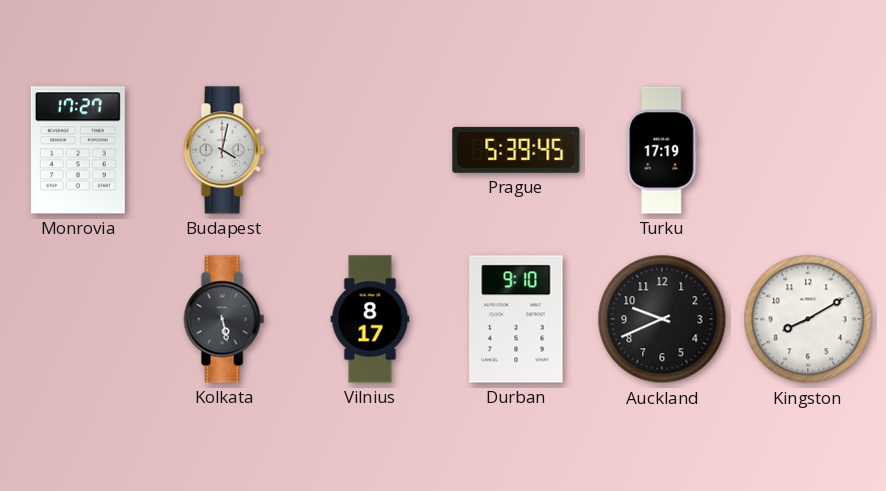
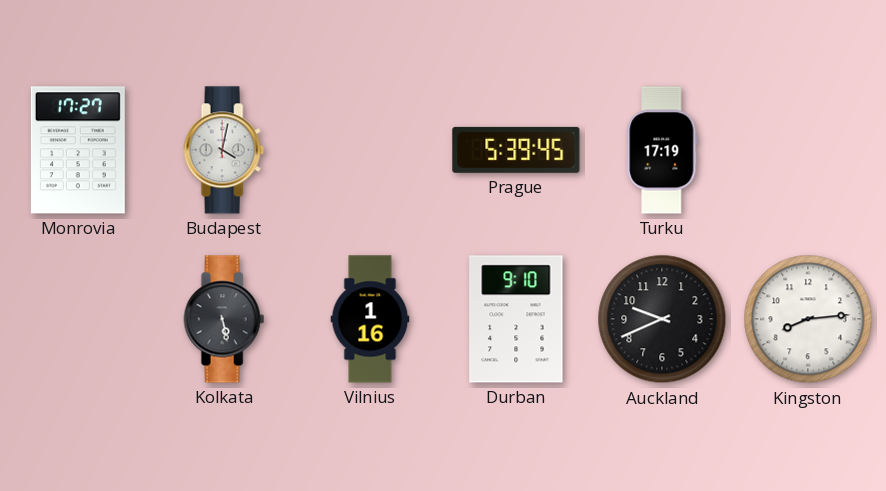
Vilnius: 8:17 -> 1:16 (370, 319)
Kingston: 8:10 -> 8:14 (808, 319)
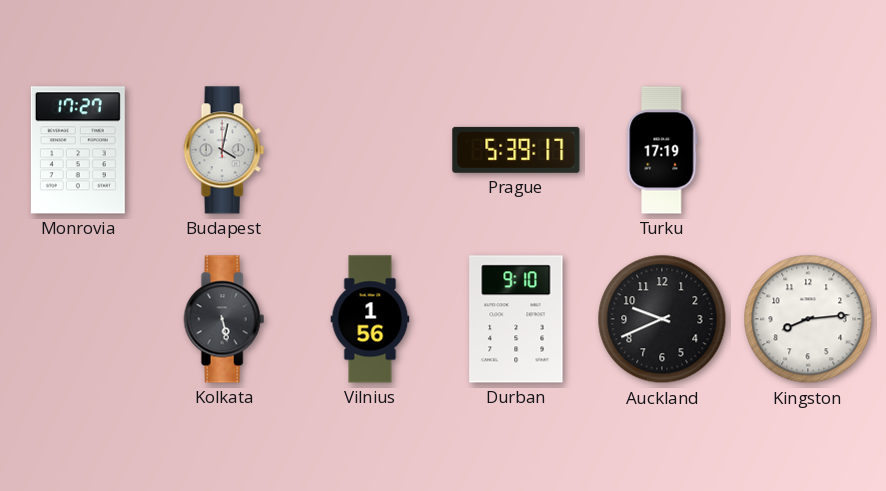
Prague: 5:39:45 -> 5:39:17 (516, 150)
Vilnius: 1:16 -> 1:56 (370, 319)
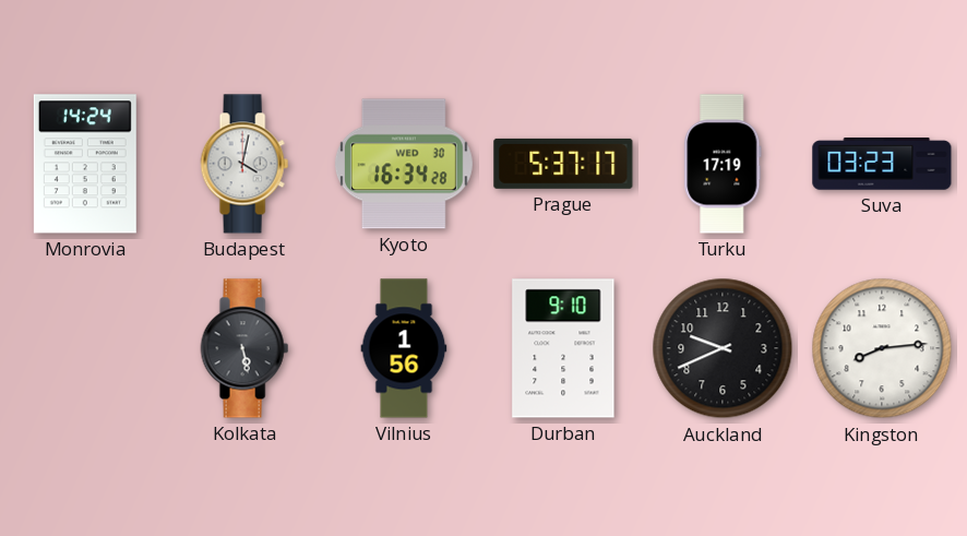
Monrovia: 17:27 -> 14:24 (85, 164)
Kyoto: none -> 16:34 (404, 164)
Prague: 5:39 -> 5:37 (563, 164)
Suva: none -> 03:23 (882, 164)
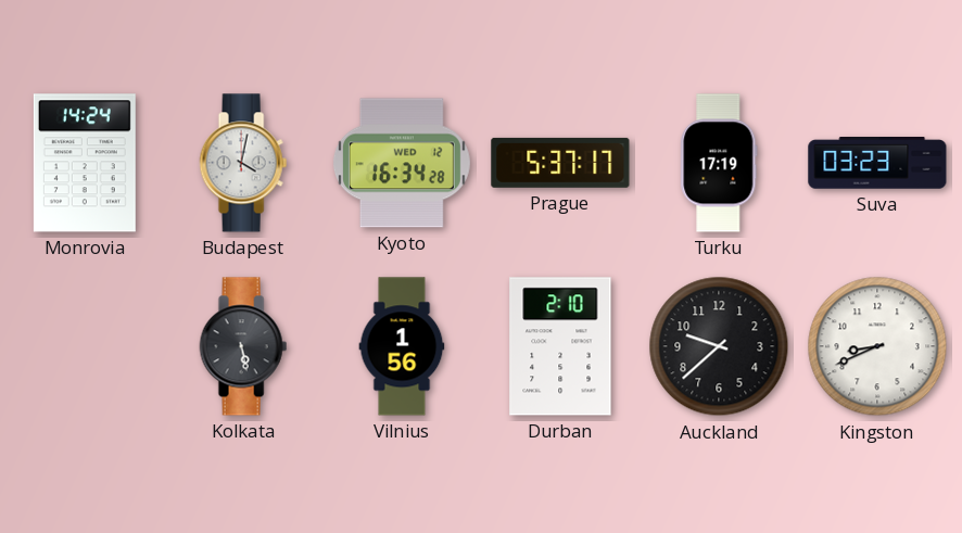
Kyoto date: WED 30 -> WED 12 (402, 163)
Durban: 9:10 -> 2:10 (560, 346)
Auckland: 9:41 -> 9:38 (719, 346)
Kingston: 8:14 -> 8:41 (877, 346)
